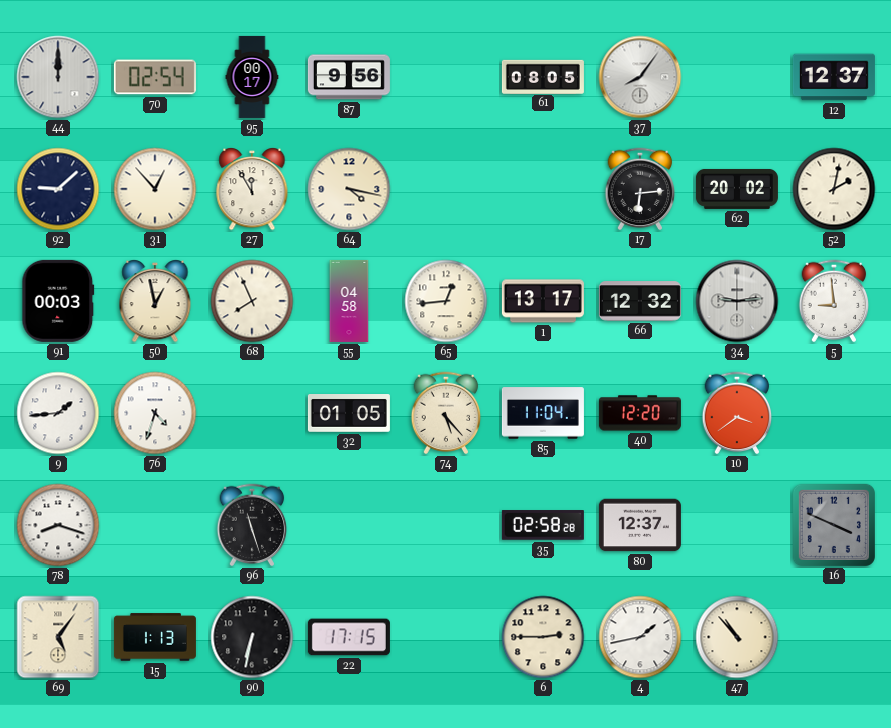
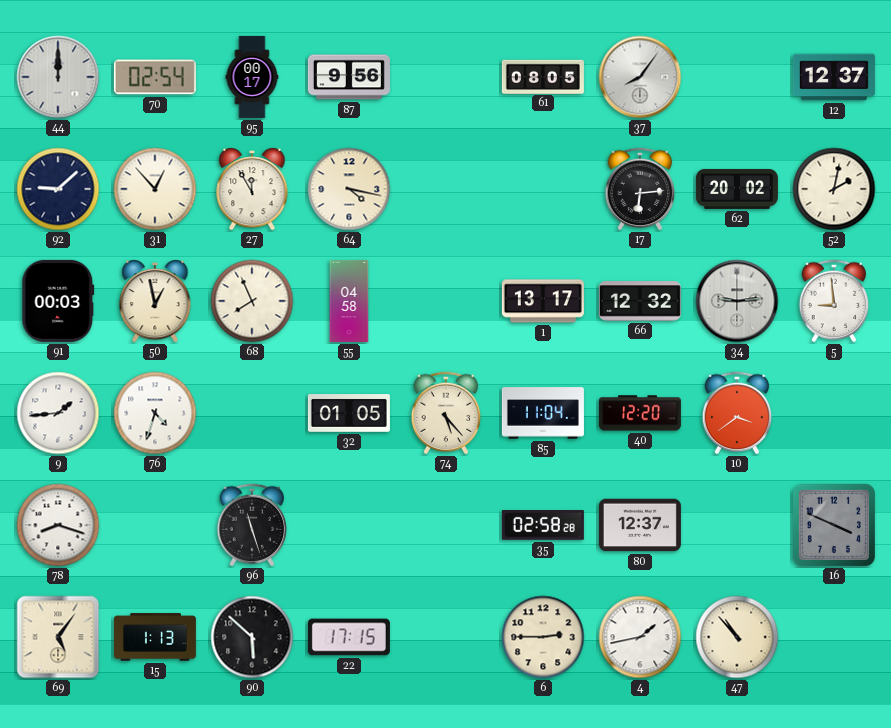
65: 12:44 -> none (446, 301)
90: 6:32 -> 5:52 (252, 637)
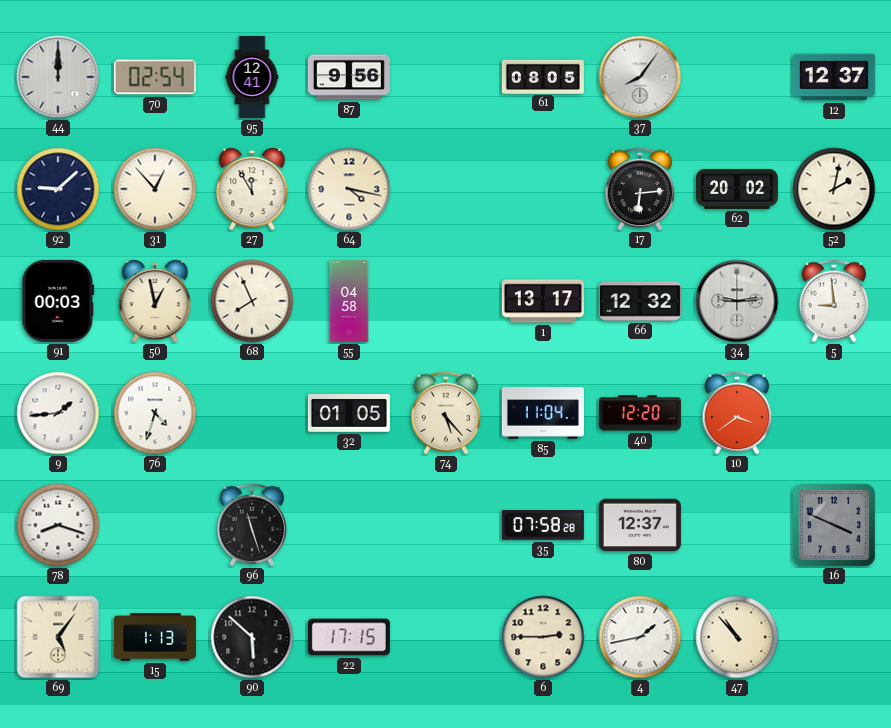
95: 00:17 -> 12:41 (252, 77)
35: 02:58 -> 07:58 (543, 525)
